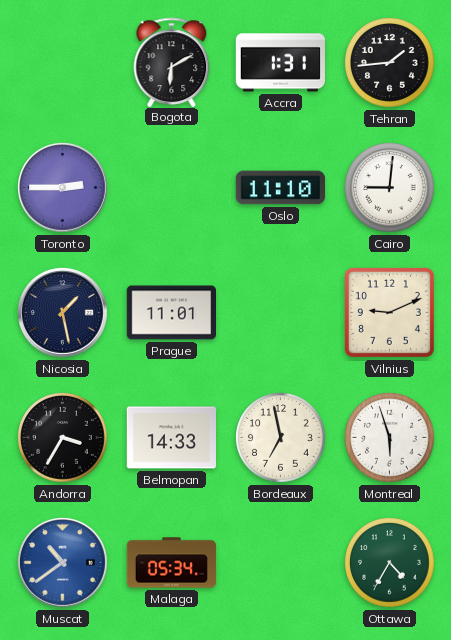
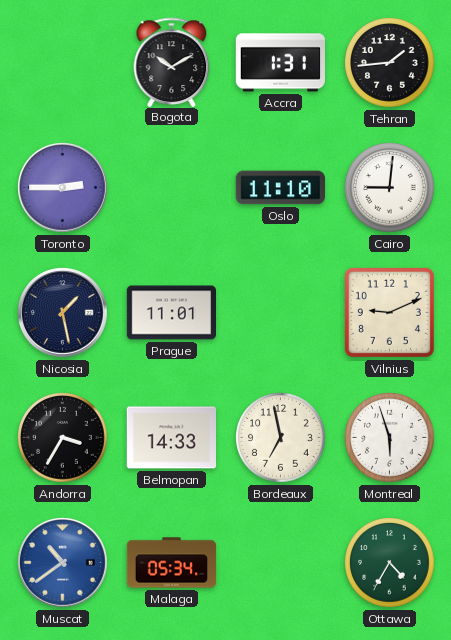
Bogota: 6:10 -> 10:10 (172, 62)
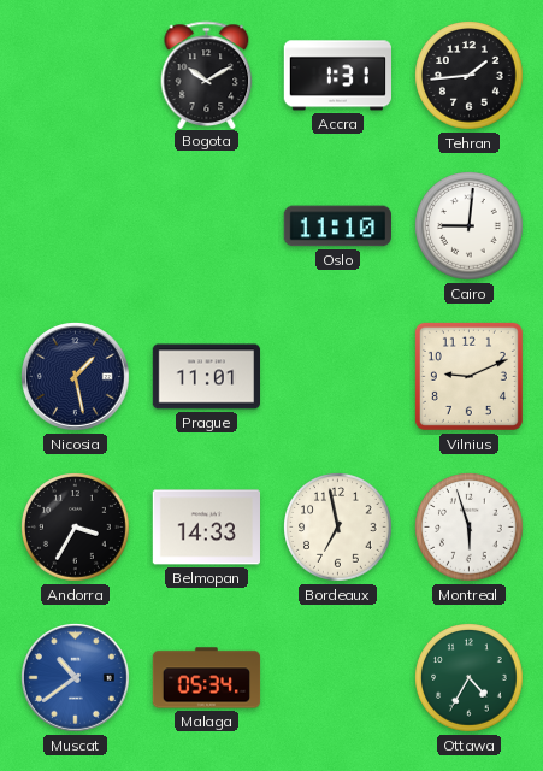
Toronto: 2:45 -> none (63, 188)
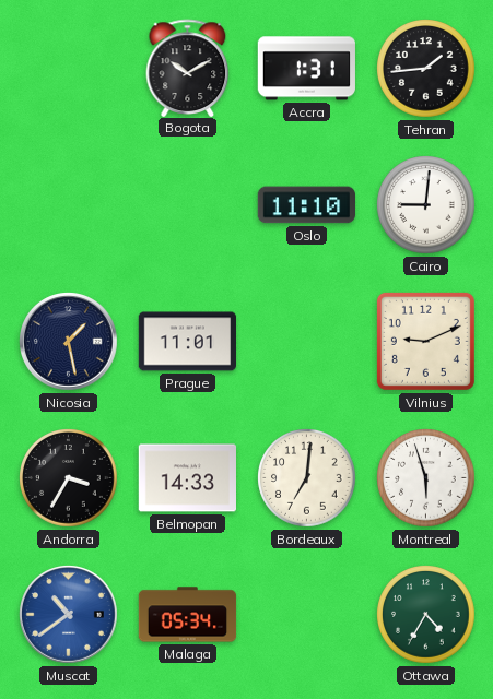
Bordeaux: 6:58 -> 7:01 (307, 478)
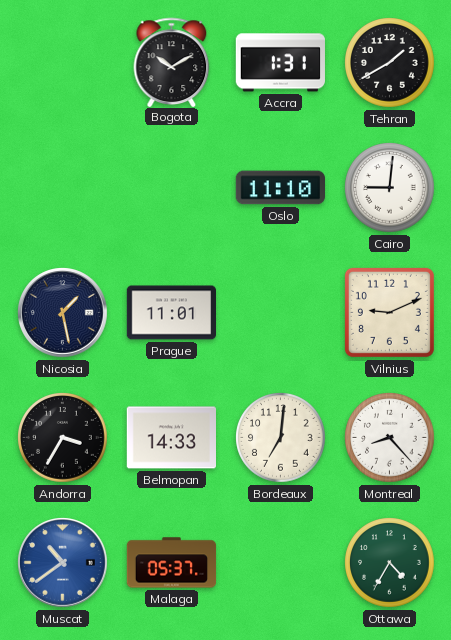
Tehran: 1:44 -> 1:40 (390, 63)
Montreal: 5:57 -> 8:23 (390, 438)
Malaga: 05:34 -> 05:37 (172, 563)
